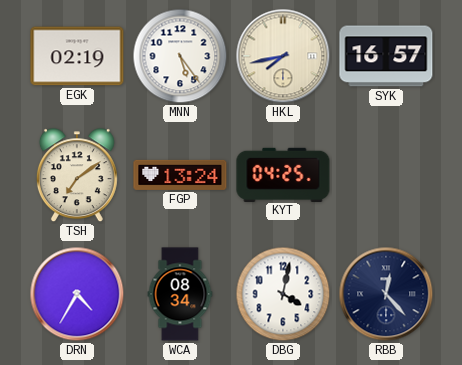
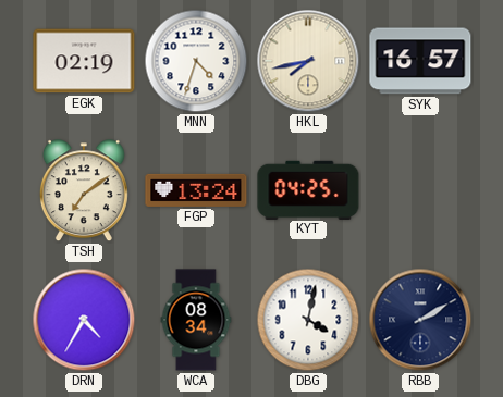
MNN: 5:24 -> 4:33 (196, 61)
RBB: 12:23 -> 2:10 (420, 320)
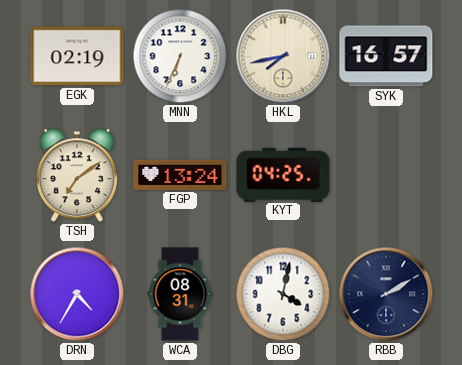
MNN: 4:33 -> 6:34 (180, 56)
WCA: 08:34 -> 08:31 (180, 294)
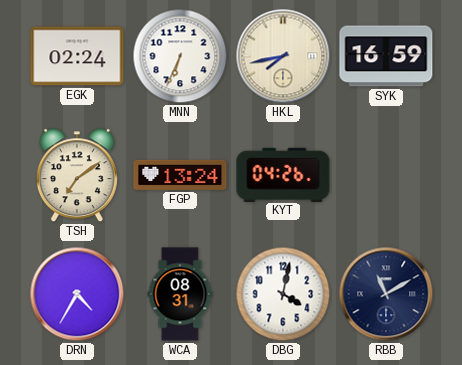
EGK: 02:19 -> 02:24 (77, 56)
SYK: 16:57 -> 16:59 (386, 56)
KYT: 04:25 -> 04:26 (283, 174)
RBB: 2:10 -> 11:10 (386, 294)
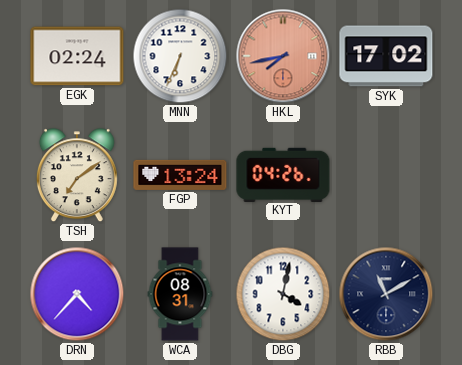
HKL dial: cream -> salmon (283, 56)
SYK: 16:59 -> 17:02 (386, 56)
DRN: 4:35 -> 4:37 (77, 294)
